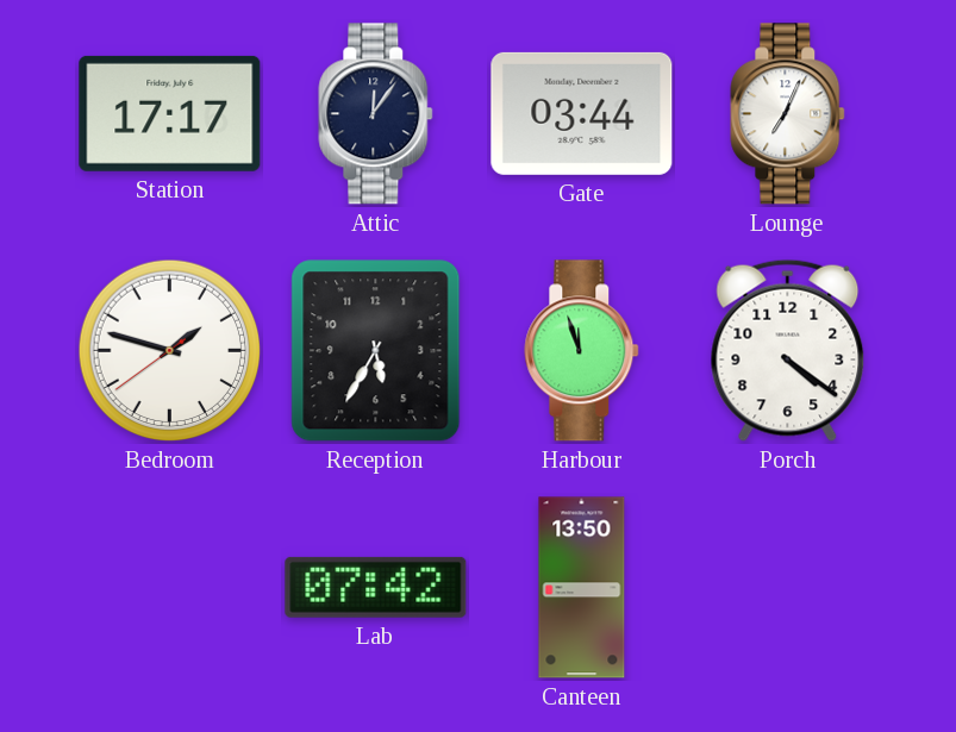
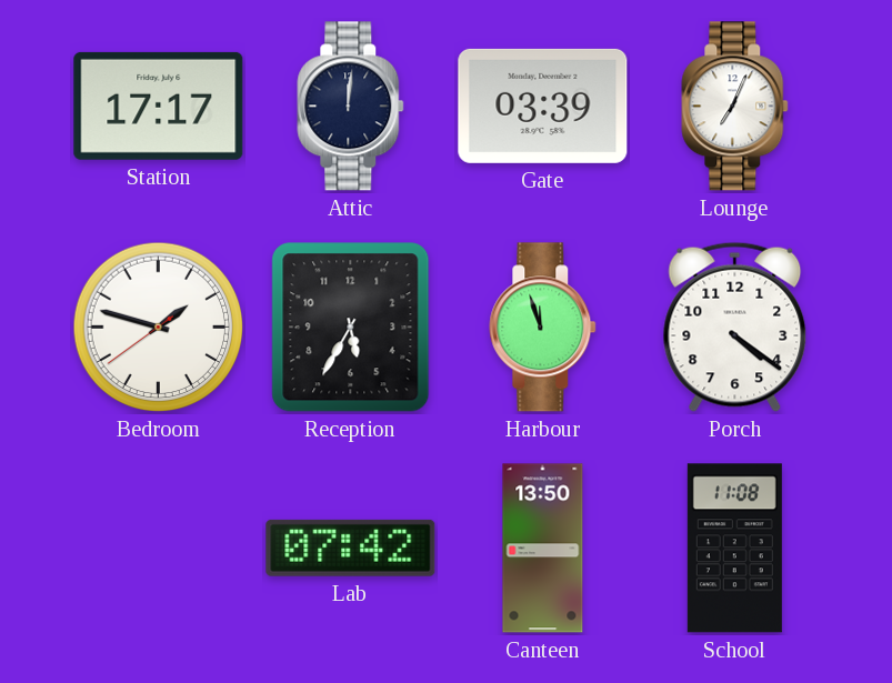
Attic: 12:06 -> 12:01 (351, 107)
Gate: 03:44 -> 03:39 (543, 106)
School: none -> 11:08 (734, 549)
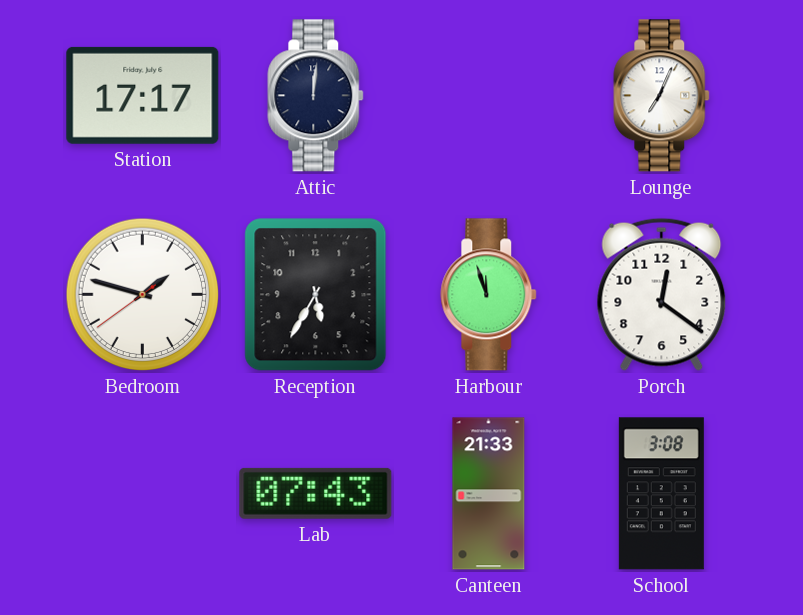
Gate: 03:39 -> none (543, 106)
Porch: 4:21 -> 12:21 (662, 294)
Lab: 07:42 -> 07:43 (316, 493)
Canteen: 13:50 -> 21:33 (489, 494)
School: 11:08 -> 3:08 (661, 494)
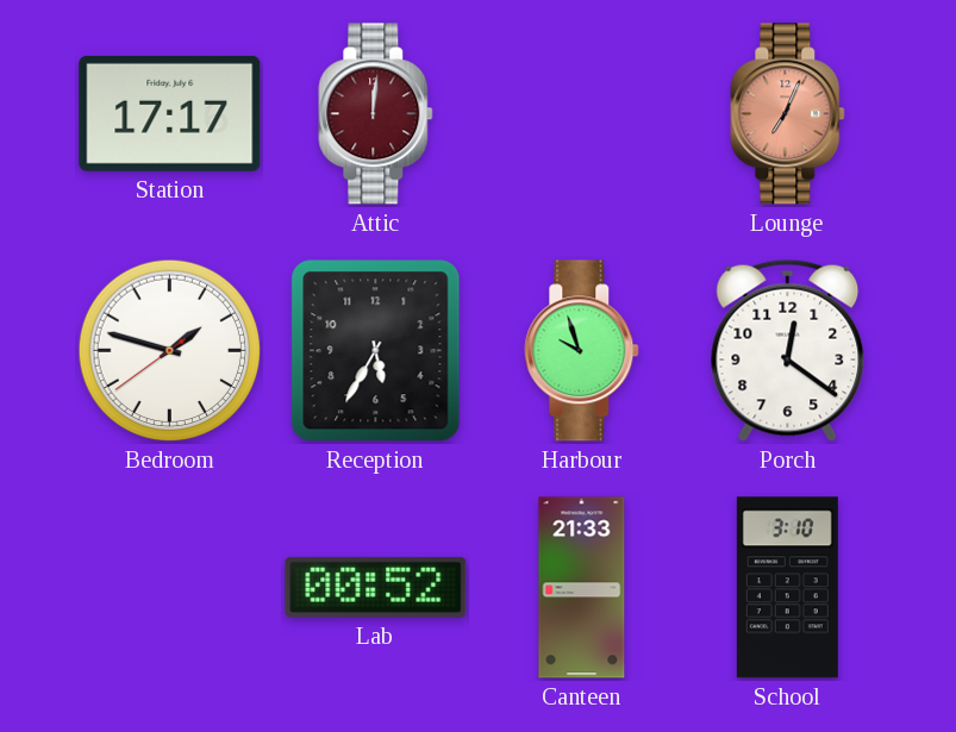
Attic dial: navy -> burgundy (376, 114)
Lounge dial: white -> salmon (788, 114)
Harbour: 11:57 -> 9:57 (582, 351)
Lab: 07:43 -> 00:52 (376, 587)
School: 3:08 -> 3:10 (787, 588)
